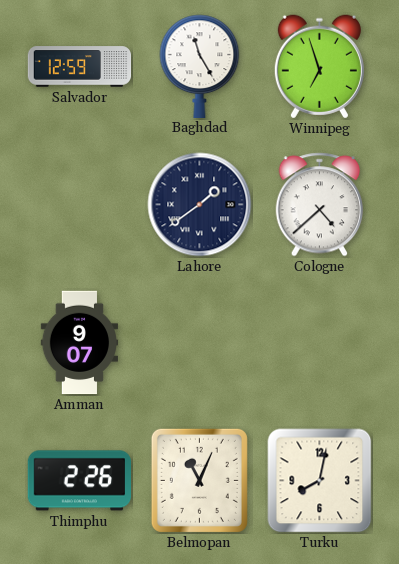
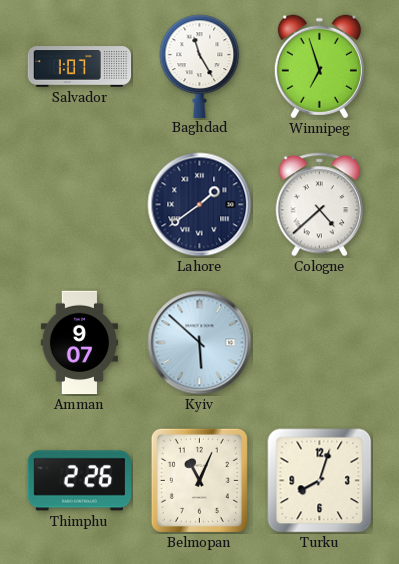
Salvador: 12:59 -> 1:07 (80, 67)
Kyiv: none -> 5:52 (200, 343)
Turku: 8:02 -> 8:03 (320, 481)
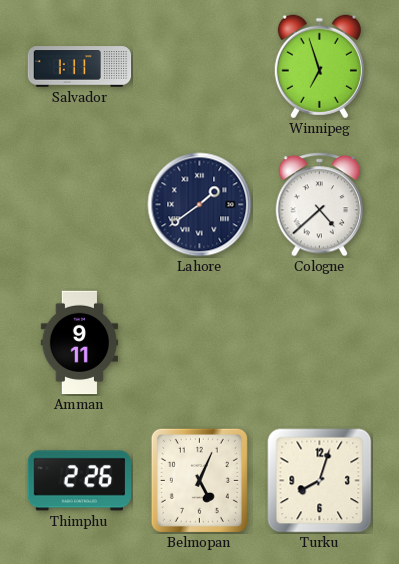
Salvador: 1:07 -> 1:11 (80, 67)
Baghdad: 11:25 -> none (200, 66)
Amman: 9:07 -> 9:11 (80, 343)
Kyiv: 5:52 -> none (200, 343)
Belmopan: 11:04 -> 5:04 (199, 480)
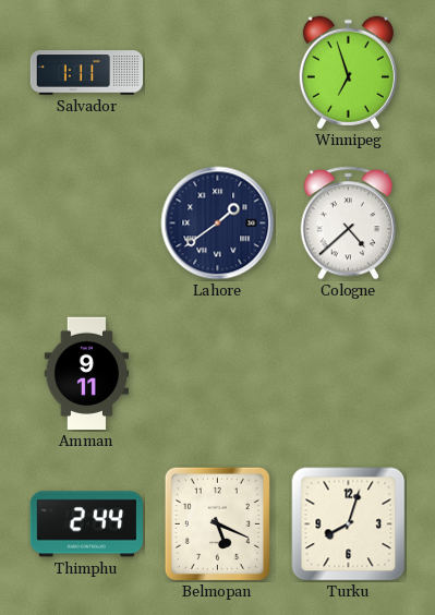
Thimphu: 2:26 -> 2:44 (86, 524)
Belmopan: 5:04 -> 5:19 (217, 523)
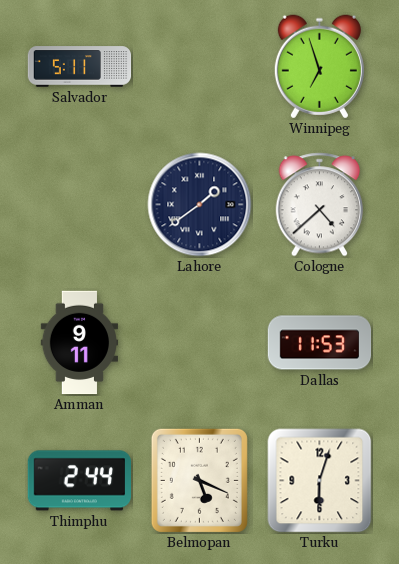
Salvador: 1:11 -> 5:11 (80, 67)
Dallas: none -> 11:53 (320, 343)
Turku: 8:03 -> 6:03 (320, 481)
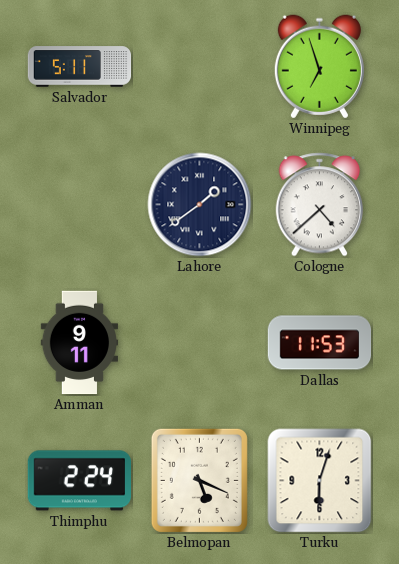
Thimphu: 2:44 -> 2:24 (79, 481)
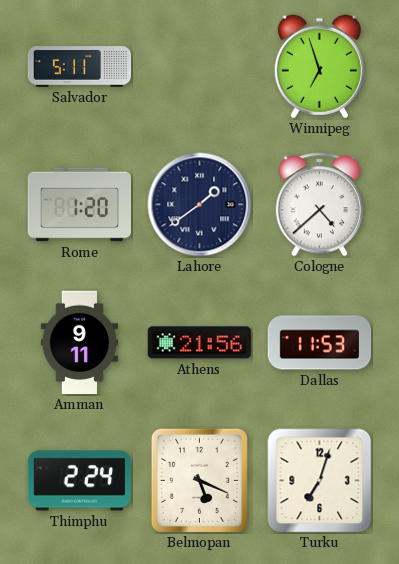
Rome: none -> 1:20 (80, 205)
Athens: none -> 21:56 (199, 343)
Turku: 6:03 -> 7:03 (320, 481)
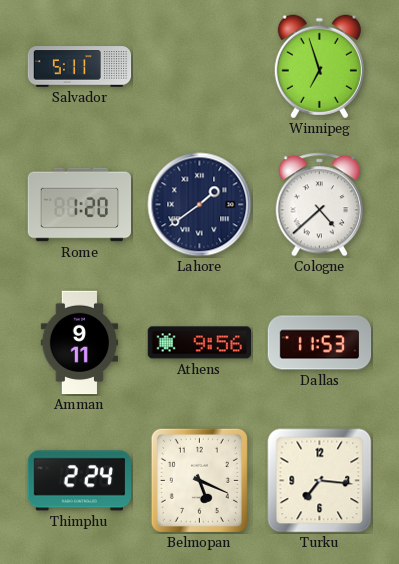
Athens: 21:56 -> 9:56 (199, 343)
Turku: 7:03 -> 7:16 (320, 481)
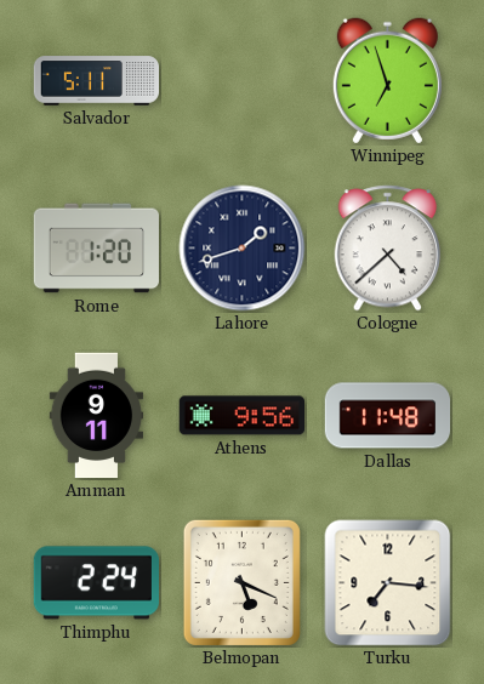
Lahore: 1:39 -> 1:42 (243, 249)
Dallas: 11:53 -> 11:48 (388, 416)
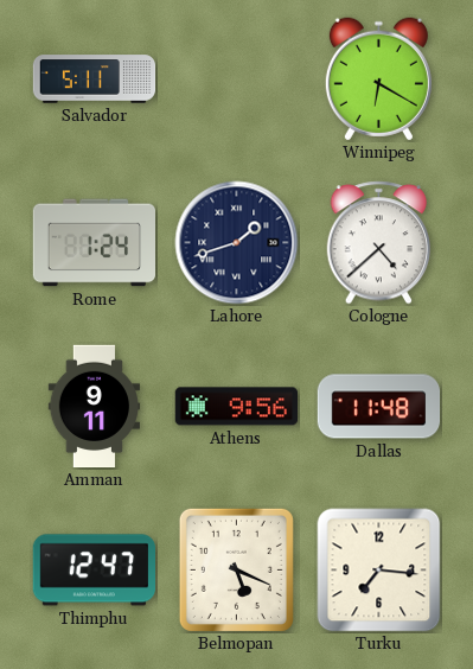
Winnipeg: 6:57 -> 6:20 (378, 79)
Rome: 1:20 -> 1:24 (95, 243)
Thimphu: 2:24 -> 12:47 (94, 571)
